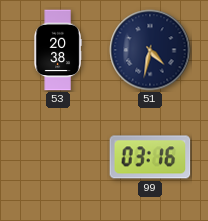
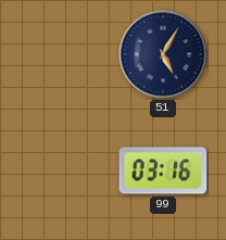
53: 20:38 -> none (58, 50)
51: 4:32 -> 5:05 (163, 54)
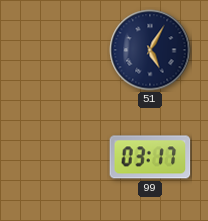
99: 03:16 -> 03:17 (150, 157)
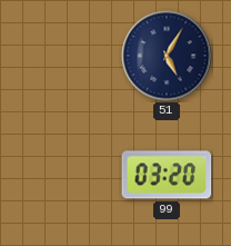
99: 03:17 -> 03:20 (167, 175)
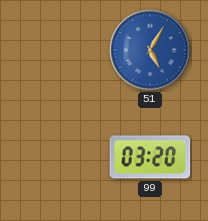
51 dial: navy -> blue (150, 50)
